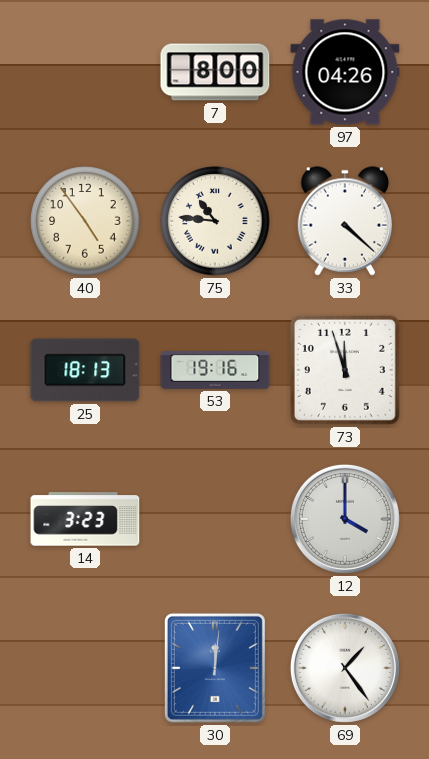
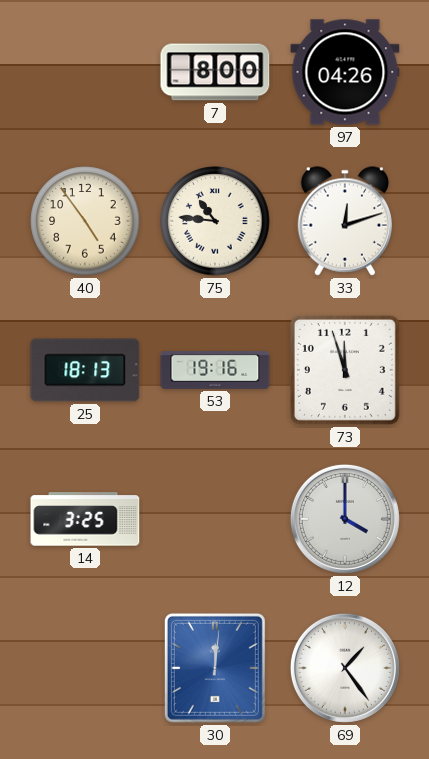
33: 4:22 -> 12:12 (344, 221)
14: 3:23 -> 3:25 (85, 519)
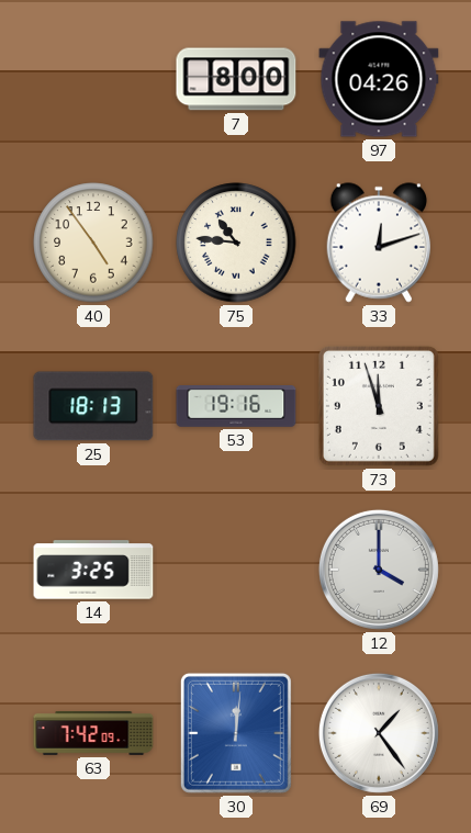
63: none -> 7:42 (93, 734)
